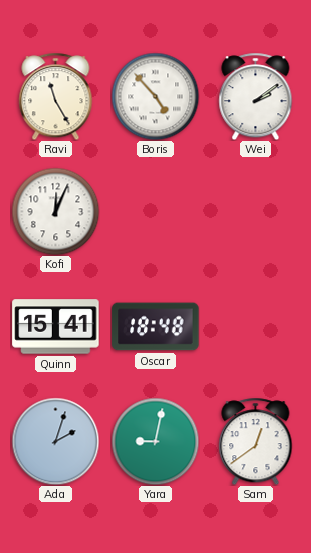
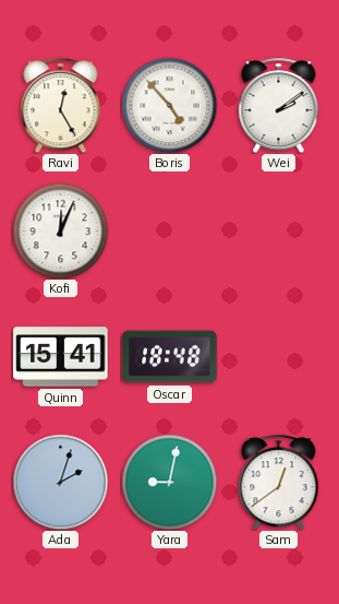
Ravi: 11:25 -> 12:25 (61, 105)
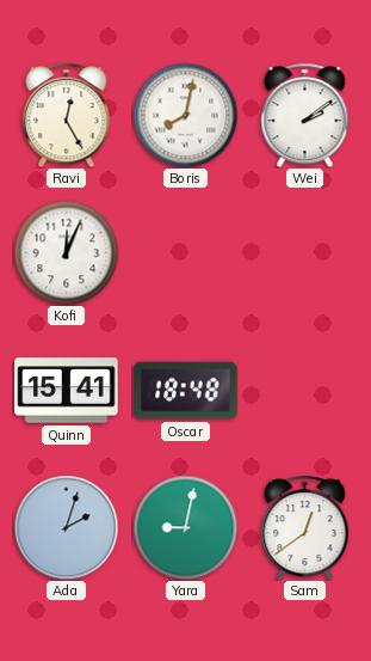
Boris: 4:53 -> 8:02 (185, 115)
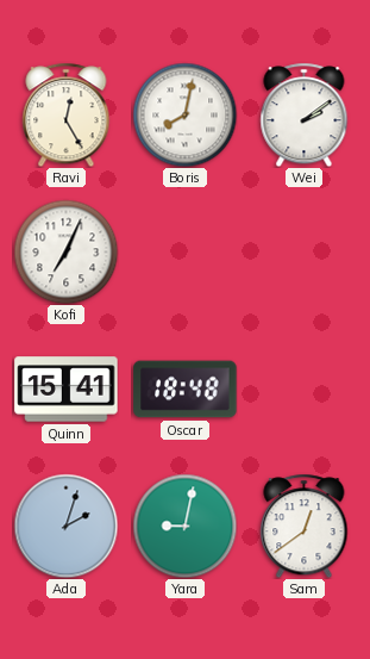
Kofi: 12:04 -> 7:04 (65, 251)
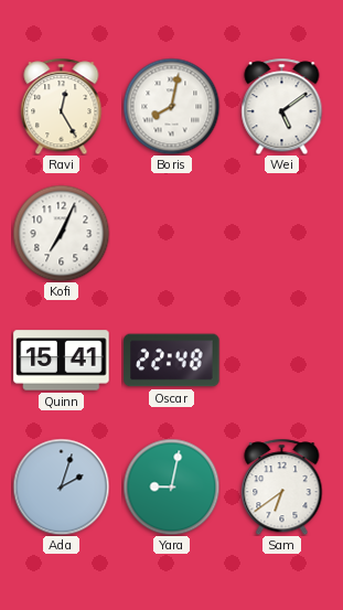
Wei: 2:09 -> 5:09 (282, 106)
Oscar: 18:48 -> 22:48 (172, 361)
Sam: 12:39 -> 6:39 (282, 486)
